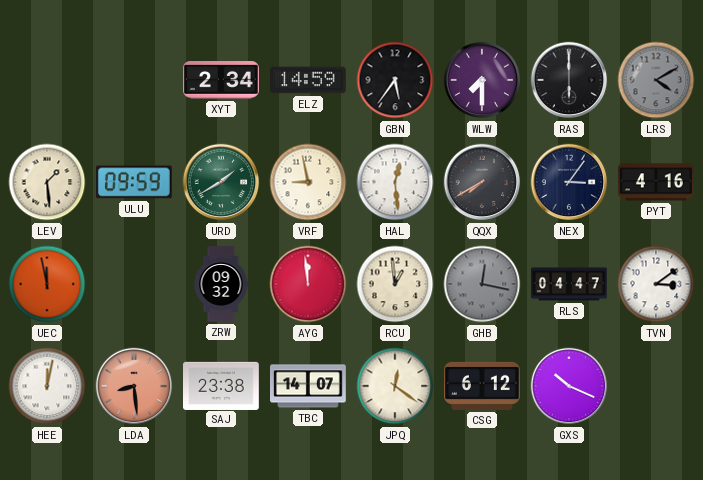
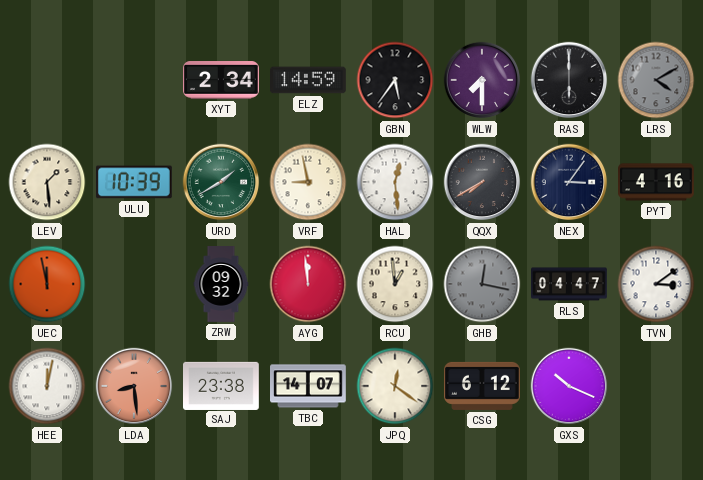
ULU: 09:59 -> 10:39 (134, 182)
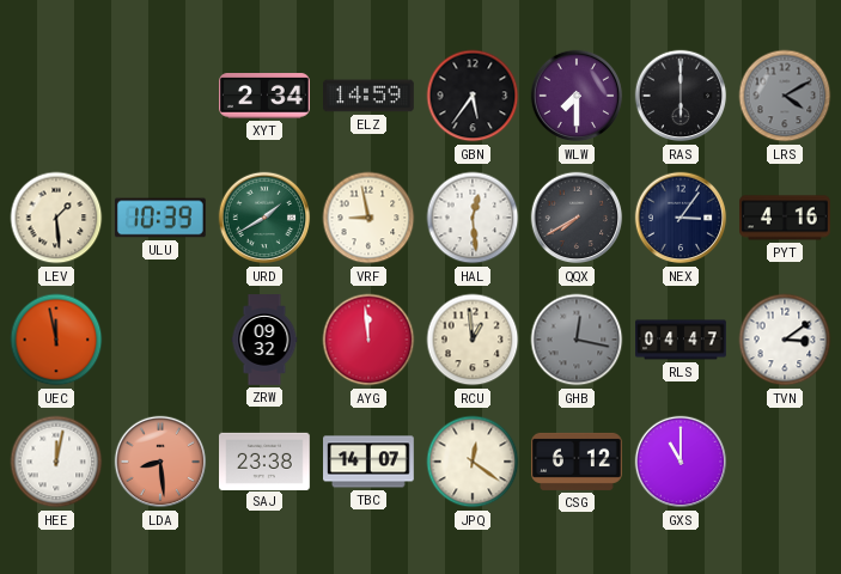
GXS: 10:19 -> 11:00 (681, 462)
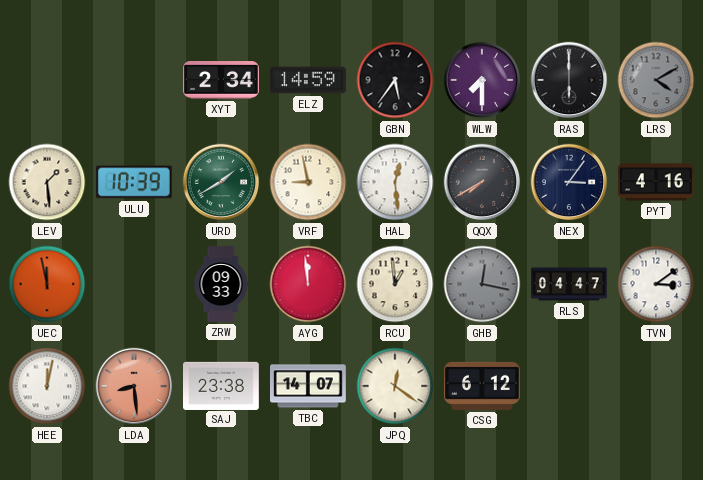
ZRW: 09:32 -> 09:33 (221, 284)
GXS: 11:00 -> none (681, 462)
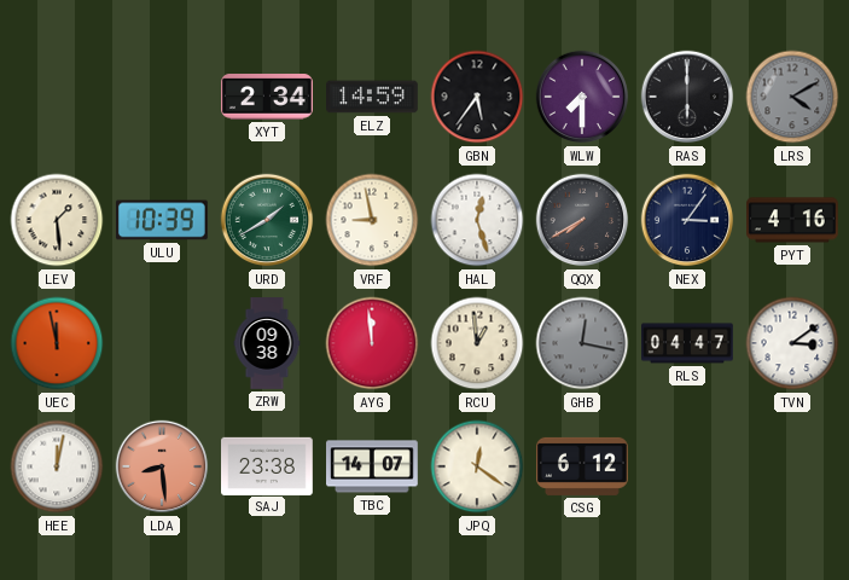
HAL: 12:29 -> 12:27 (477, 220)
ZRW: 09:33 -> 09:38 (267, 343)
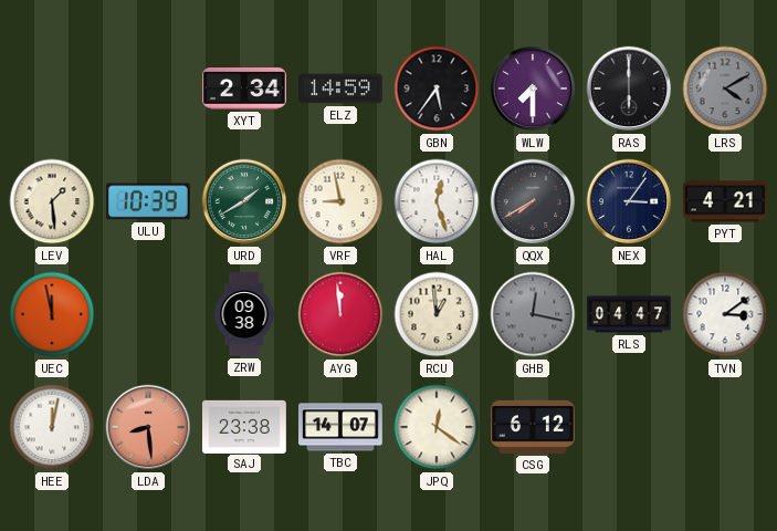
PYT: 4:16 -> 4:21 (726, 201)
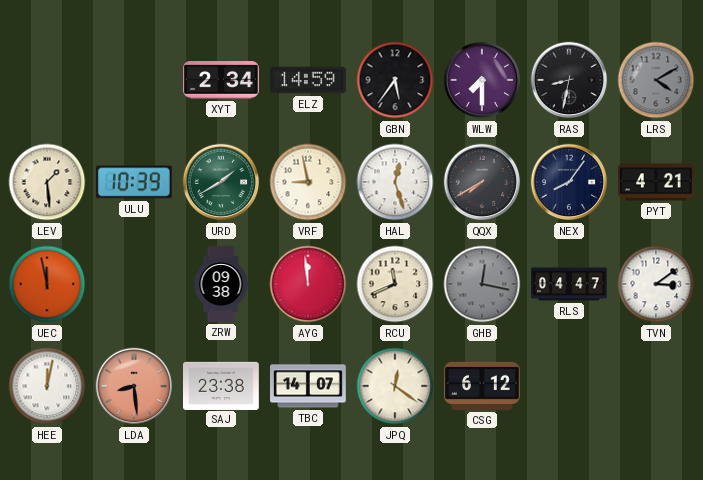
RAS: 6:00 -> 8:32 (569, 80)
NEX: 3:06 -> 8:06 (569, 182)
RCU: 12:59 -> 11:41 (395, 284)
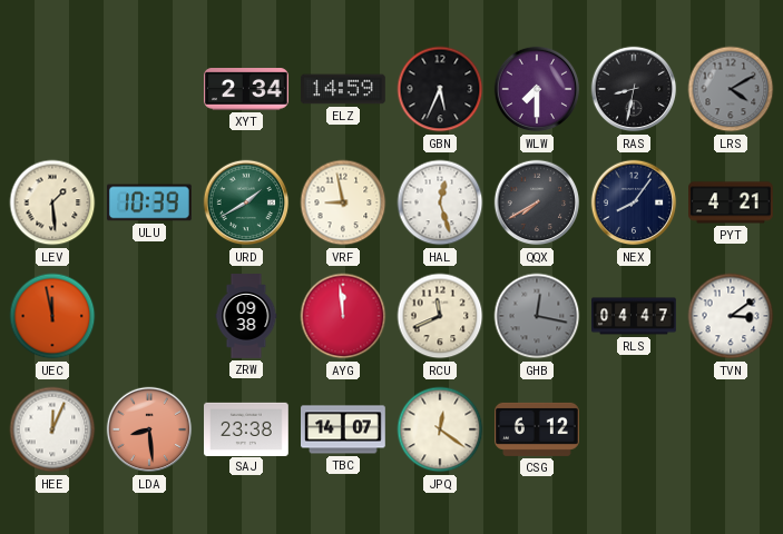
GBN: 5:36 -> 5:34 (440, 89)
HEE: 12:02 -> 12:04 (52, 429)
